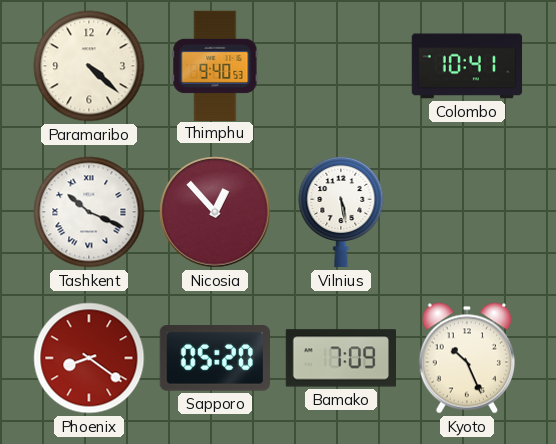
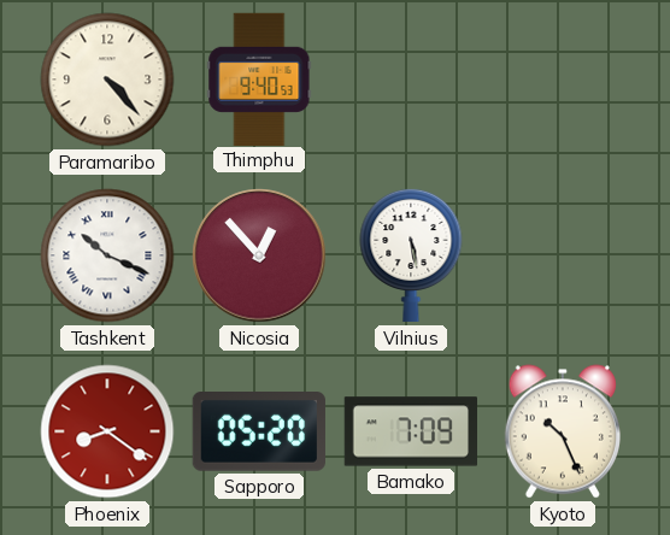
Paramaribo: 4:22 -> 4:23 (107, 80)
Colombo: 10:41 -> none (467, 66)
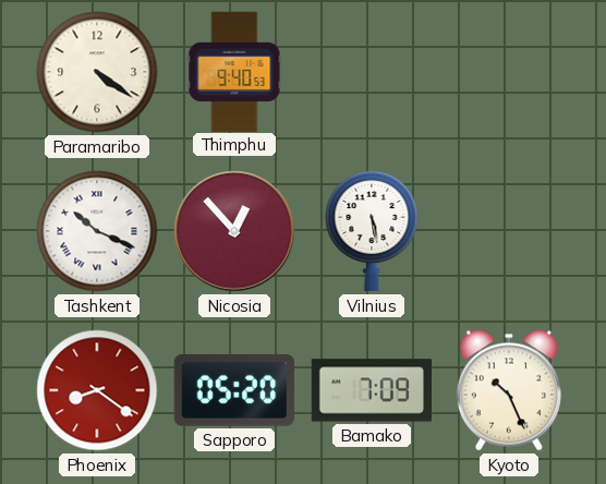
Paramaribo: 4:23 -> 4:21 (97, 72)
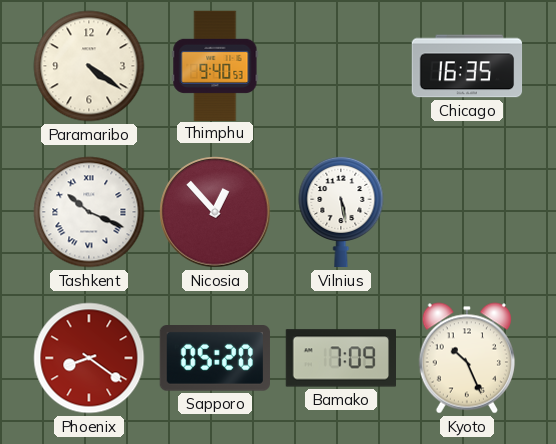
Chicago: none -> 16:35 (467, 66)
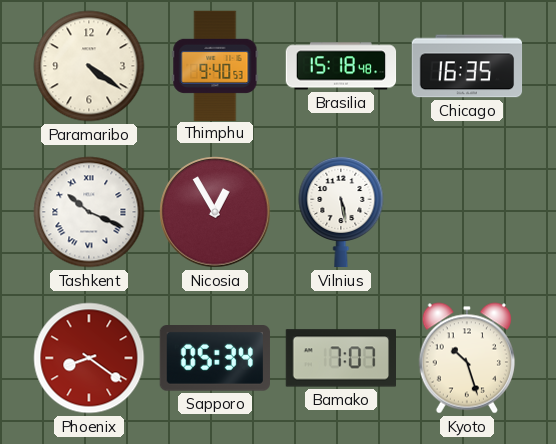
Brasilia: none -> 15:18 (341, 66)
Nicosia: 12:53 -> 12:55 (215, 212)
Sapporo: 05:20 -> 05:34 (215, 359)
Bamako: 7:09 -> 7:07 (341, 358)
Kyoto: 10:26 -> 10:27 (466, 358)
